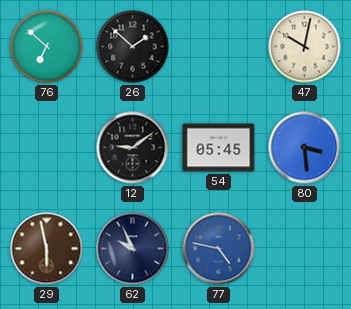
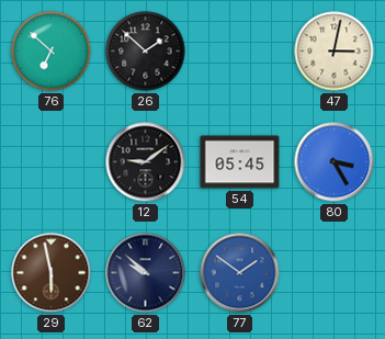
47: 10:02 -> 3:02 (335, 52)
80: 3:29 -> 3:25 (335, 162)
62: 9:56 -> 9:52 (146, 273)
77: 4:47 -> 1:51 (240, 273)
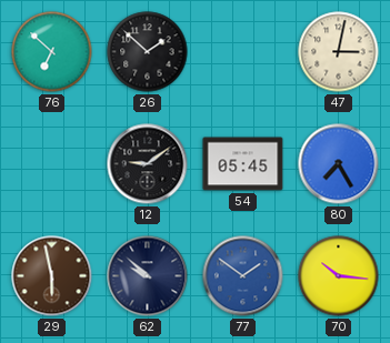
80: 3:25 -> 7:25 (339, 164)
70: none -> 10:16 (339, 276)
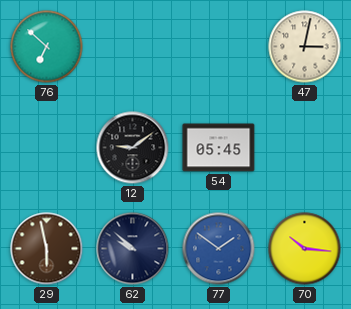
26: 1:52 -> none (148, 52)
80: 7:25 -> none (339, 164)
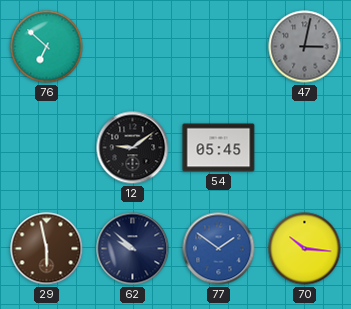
47 dial: cream -> grey (305, 47)
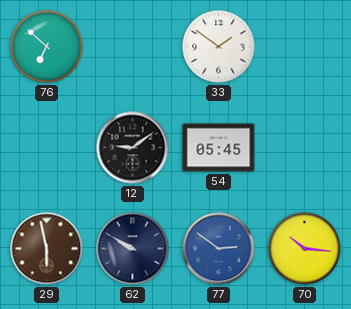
33: none -> 1:51 (219, 47)
47: 3:02 -> none (305, 47)
62: 9:52 -> 9:50 (133, 249)
77: 1:51 -> 2:51 (219, 249)
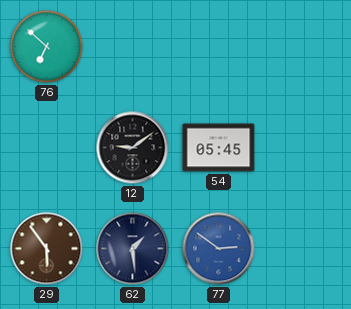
33: 1:51 -> none (219, 47)
29: 5:58 -> 5:54 (47, 249)
62: 9:50 -> 1:29 (133, 249)
70: 10:16 -> none (305, 249)
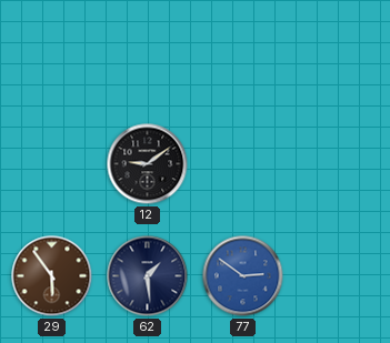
76: 6:52 -> none (47, 47)
54: 05:45 -> none (219, 148)
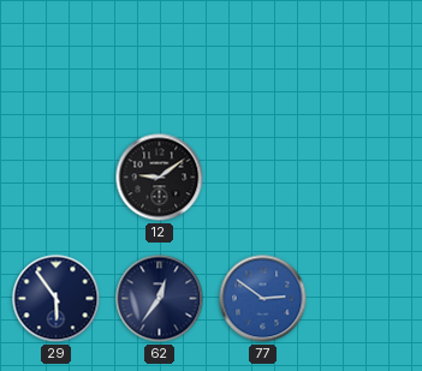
29 dial: brown -> navy (57, 299)
62: 1:29 -> 12:36 (160, 299)
